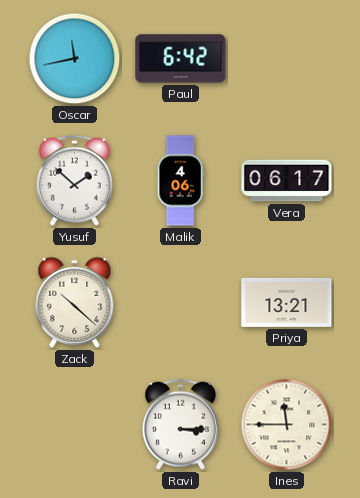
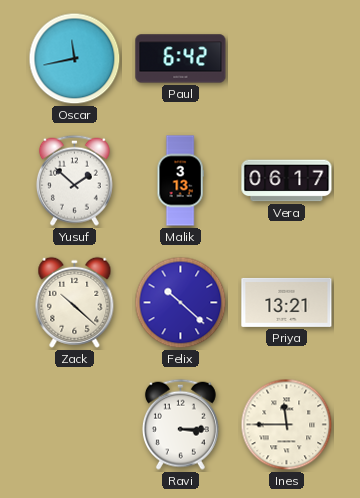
Malik: 4:06 -> 3:13 (180, 181)
Felix: none -> 10:22 (181, 303)
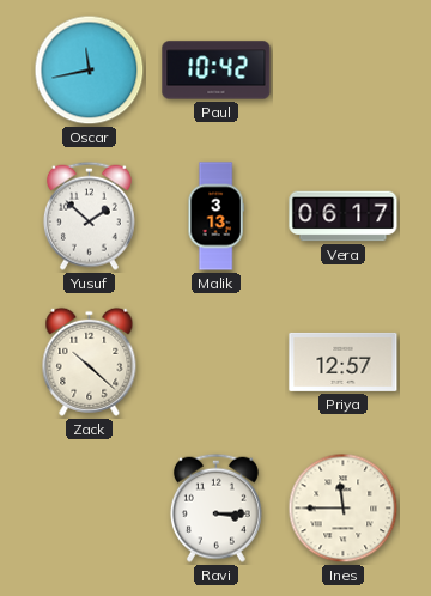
Paul: 6:42 -> 10:42 (217, 71)
Felix: 10:22 -> none (181, 303)
Priya: 13:21 -> 12:57 (344, 361)
